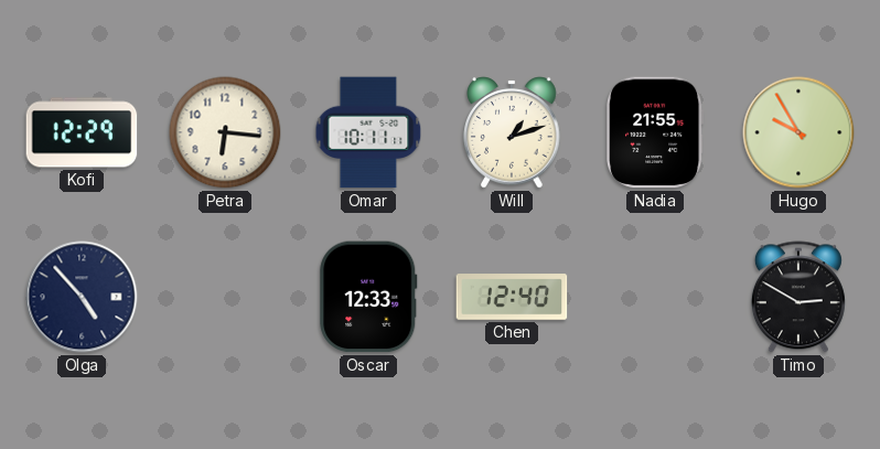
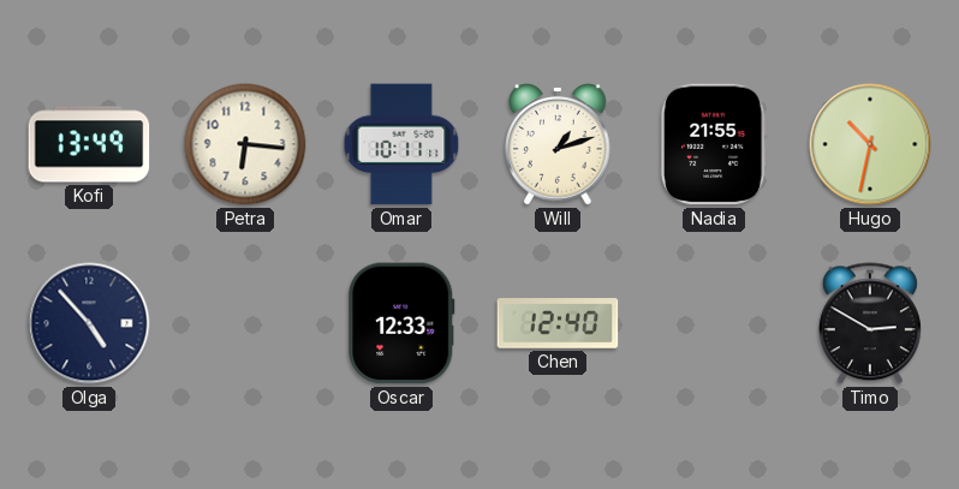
Kofi: 12:29 -> 13:49 (89, 144)
Hugo: 9:55 -> 10:32 (870, 144)
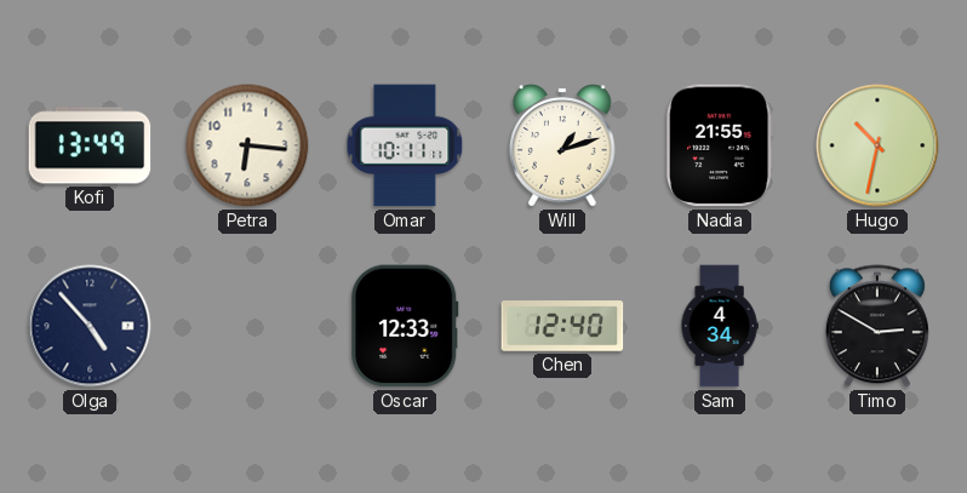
Sam: none -> 4:34 (720, 326)
